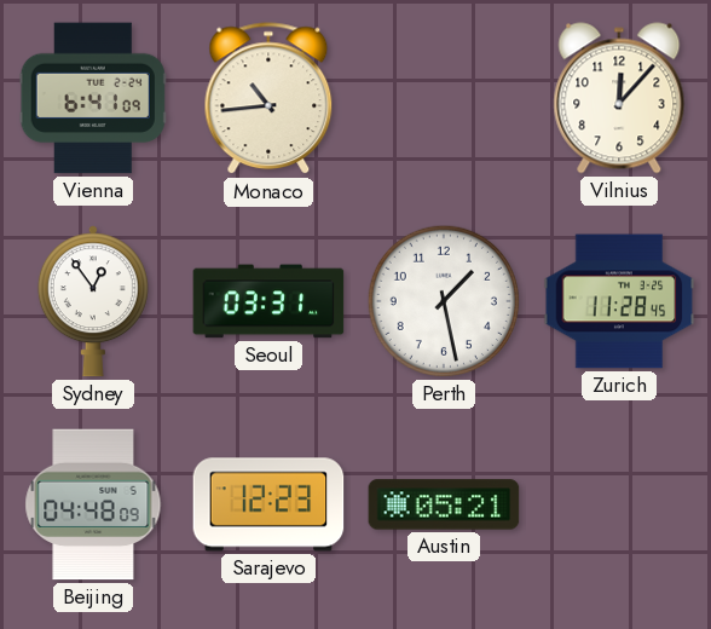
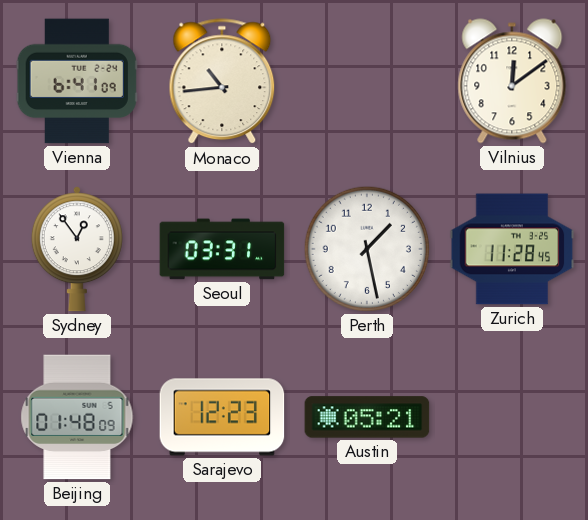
Vilnius: 12:07 -> 12:09 (512, 81)
Beijing: 04:48 -> 01:48 (77, 417)
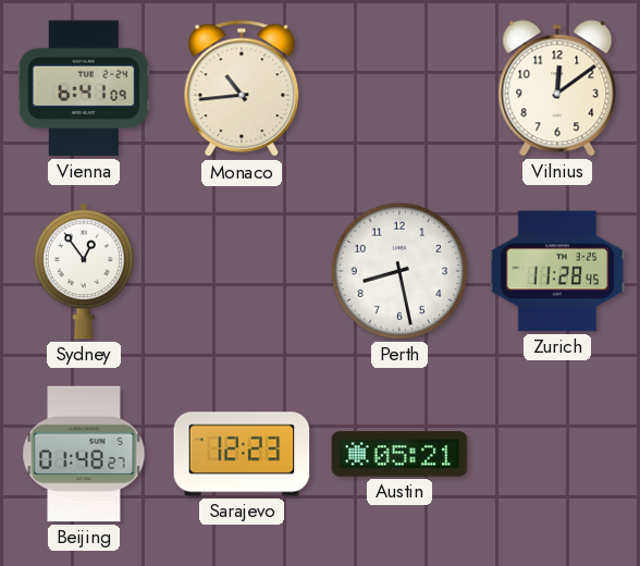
Seoul: 03:31 -> none (222, 249)
Perth: 1:28 -> 8:28 (399, 271)
Beijing: 01:48:09 -> 01:48:27 (84, 454)
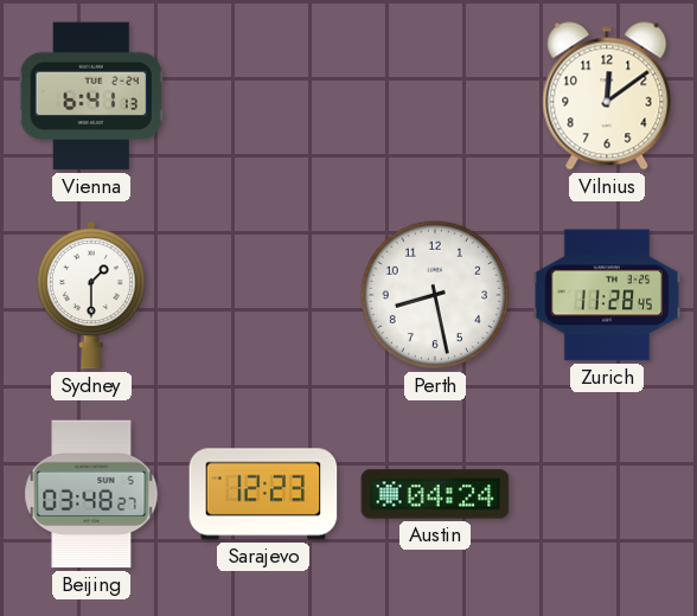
Vienna: 6:41:09 -> 6:41:13 (91, 96)
Monaco: 10:44 -> none (242, 89)
Sydney: 12:54 -> 1:30 (91, 295)
Beijing: 01:48 -> 03:48 (91, 494)
Austin: 05:21 -> 04:24 (435, 494)
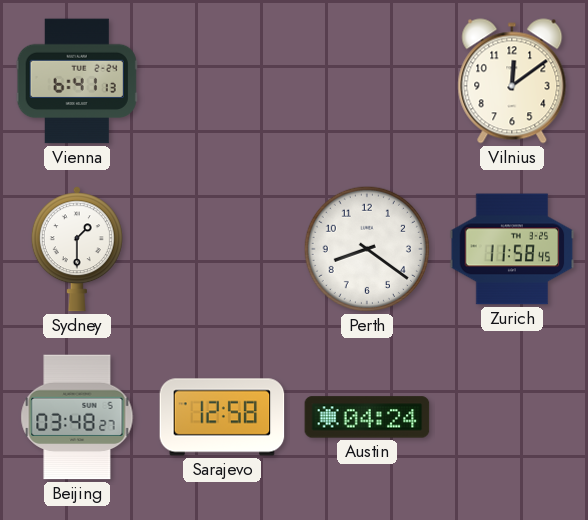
Perth: 8:28 -> 8:21 (367, 249)
Zurich: 11:28 -> 11:58 (512, 249)
Sarajevo: 12:23 -> 12:58 (222, 417)
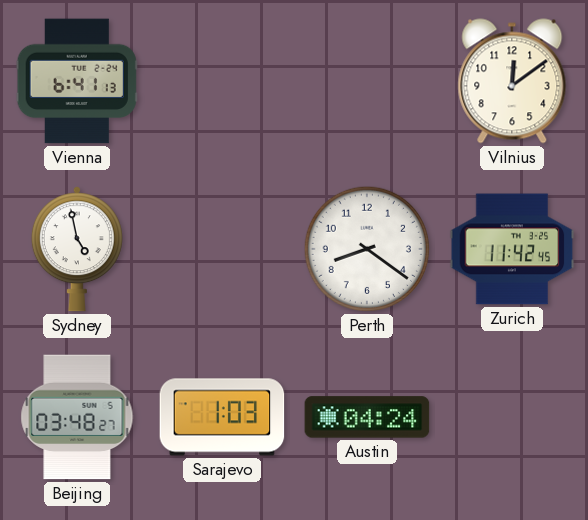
Sydney: 1:30 -> 4:58 (77, 249)
Zurich: 11:58 -> 11:42 (512, 249)
Sarajevo: 12:58 -> 1:03 (222, 417)
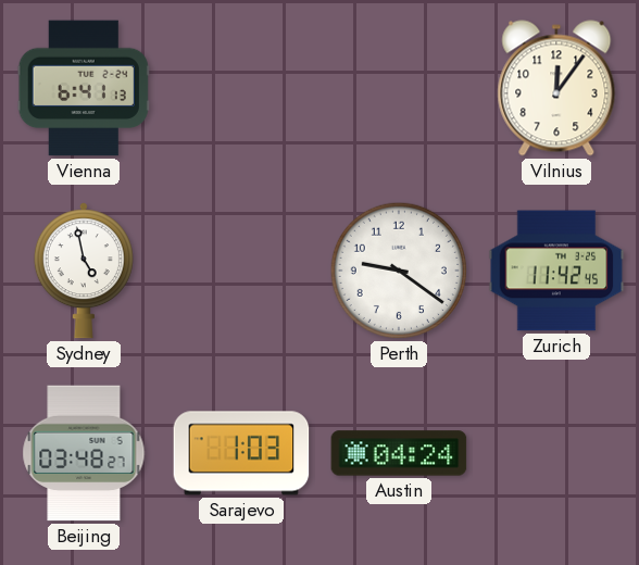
Vilnius: 12:09 -> 12:06 (556, 88)
Perth: 8:21 -> 9:21 (399, 271)
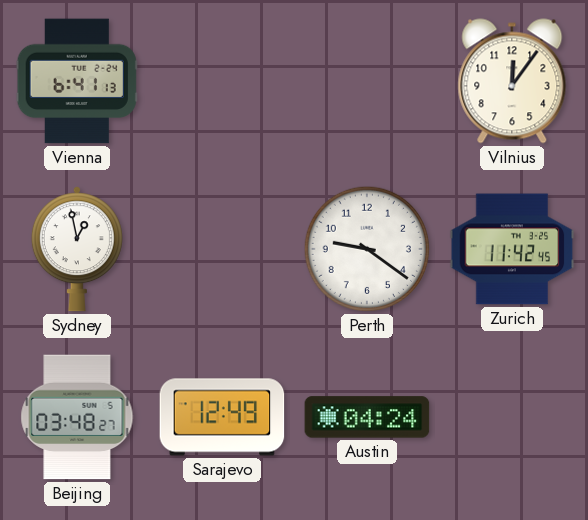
Sydney: 4:58 -> 12:58 (77, 249)
Sarajevo: 1:03 -> 12:49 (222, 417)
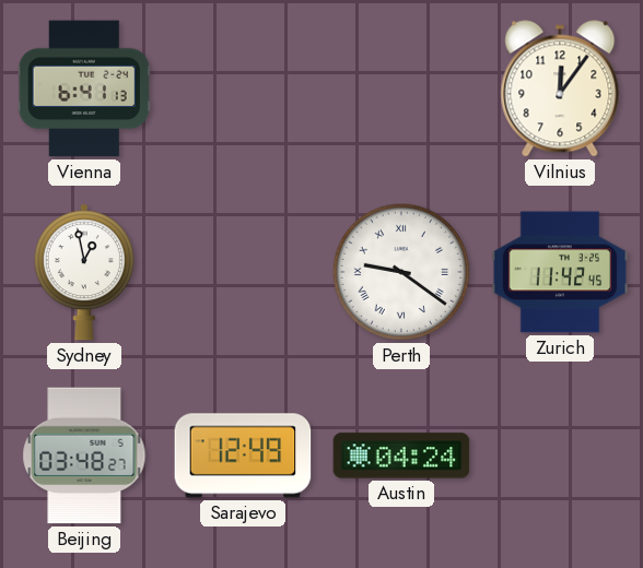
Perth numerals: Arabic -> Roman (401, 272)
